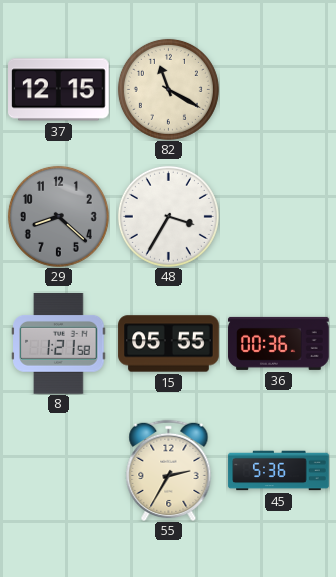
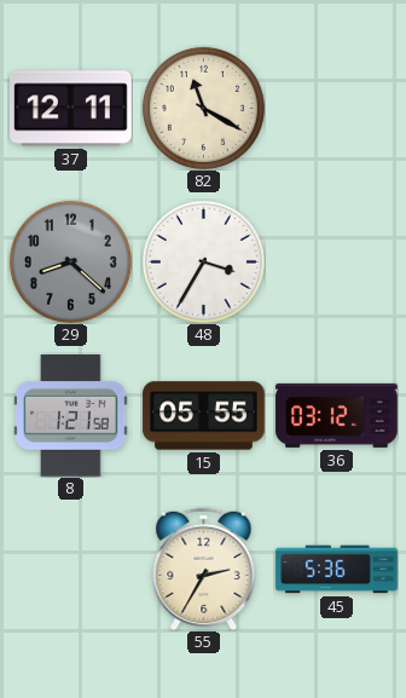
37: 12:15 -> 12:11 (71, 109)
36: 00:36 -> 03:12 (337, 415)
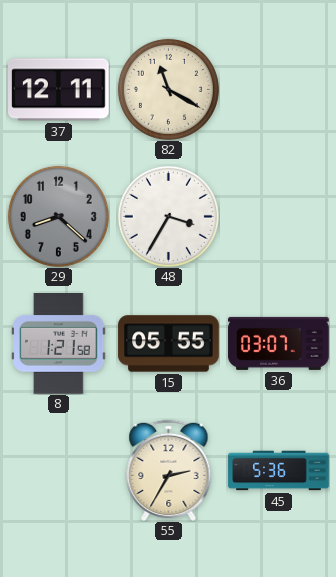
36: 03:12 -> 03:07 (279, 343)
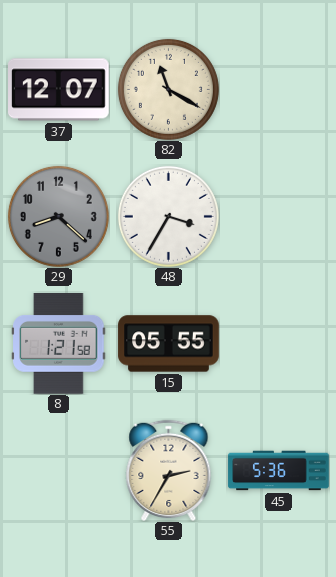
37: 12:11 -> 12:07 (59, 90)
36: 03:07 -> none (279, 343)
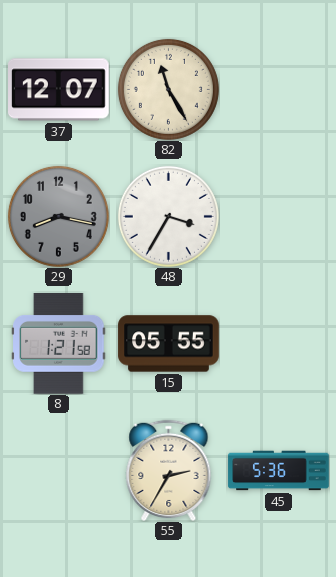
82: 11:20 -> 11:25 (168, 89)
29: 8:22 -> 8:17 (58, 216)
